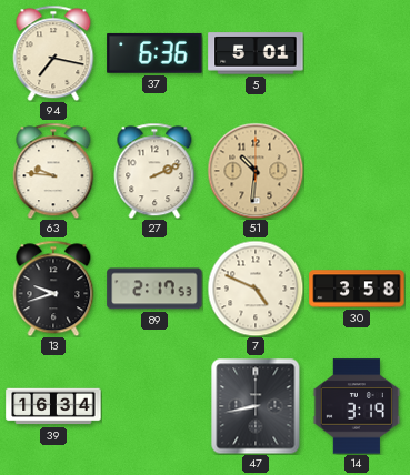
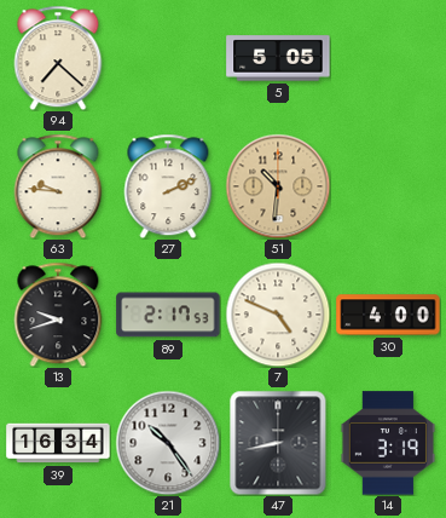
94: 7:17 -> 7:22 (58, 58)
37: 6:36 -> none (154, 53)
5: 5:01 -> 5:05 (278, 58)
30: 3:58 -> 4:00 (388, 315)
21: none -> 10:24 (168, 443)
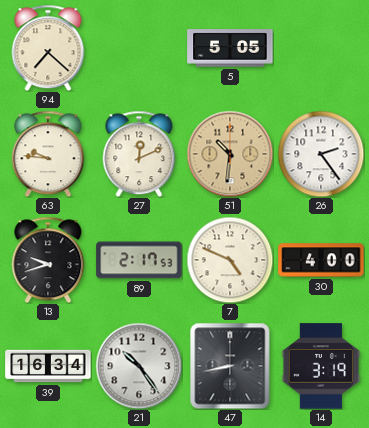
27: 2:11 -> 12:11 (139, 154)
26: none -> 2:24 (321, 154)
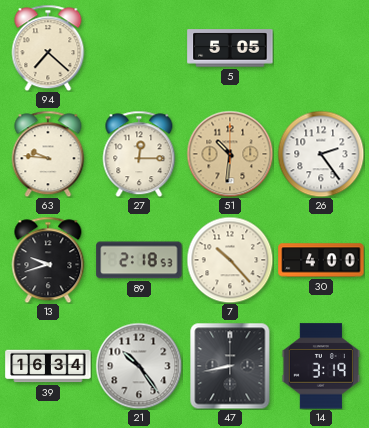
27: 12:11 -> 12:15 (139, 154)
89: 2:17 -> 2:18 (139, 260)
7: 4:49 -> 10:23 (230, 260)
